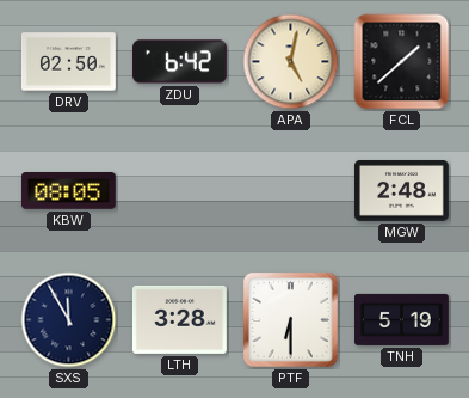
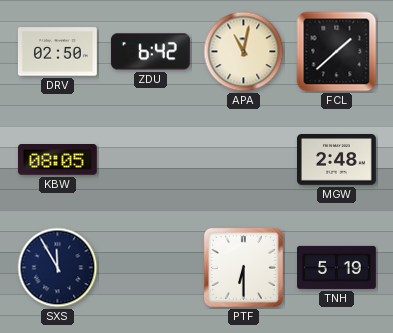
APA: 5:02 -> 11:02 (244, 52)
LTH: 3:28 -> none (179, 319)
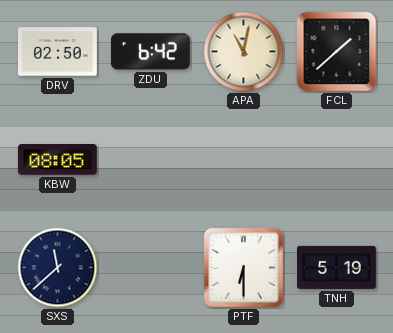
MGW: 2:48 -> none (336, 160)
SXS: 11:55 -> 11:38 (58, 268)
